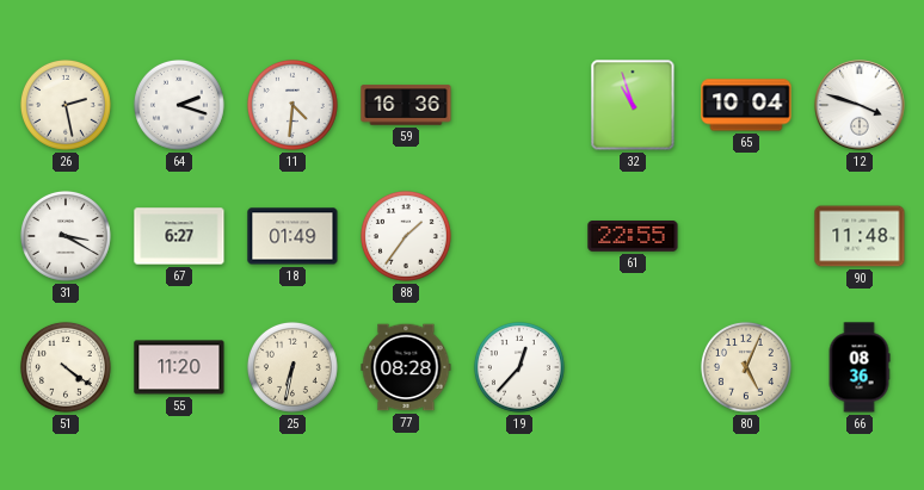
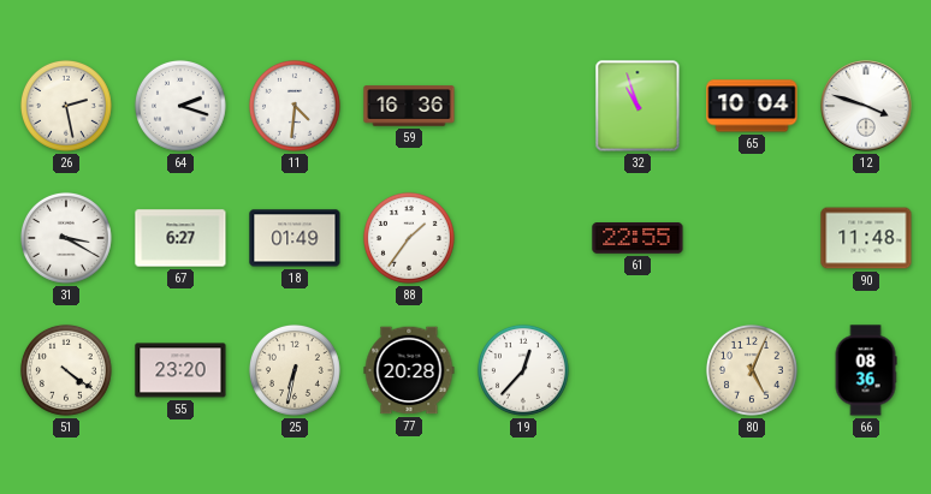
55: 11:20 -> 23:20 (180, 370)
77: 08:28 -> 20:28 (409, 370)
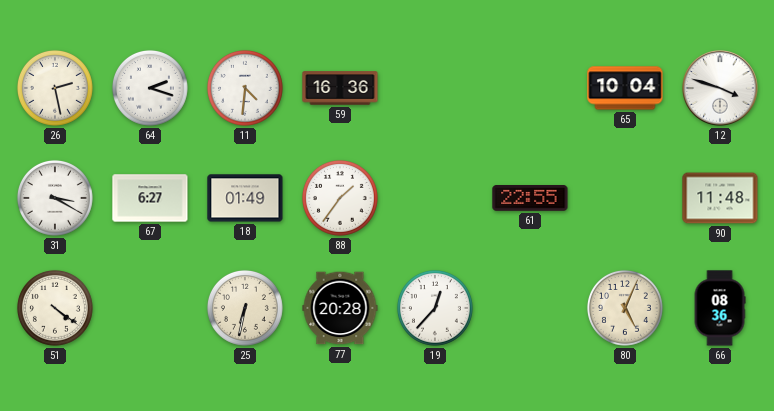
32: 10:57 -> none (638, 106)
55: 23:20 -> none (180, 370)
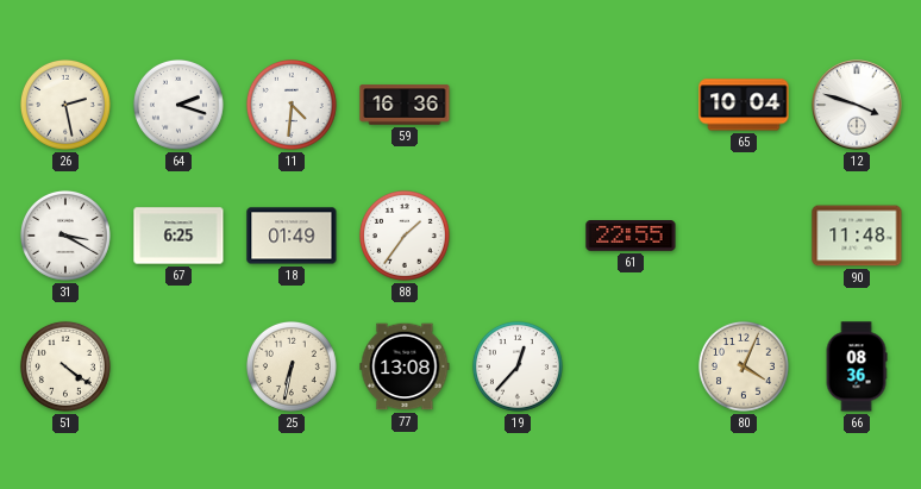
67: 6:27 -> 6:25 (178, 236)
77: 20:28 -> 13:08 (405, 366)
80: 5:04 -> 4:04 (744, 366)
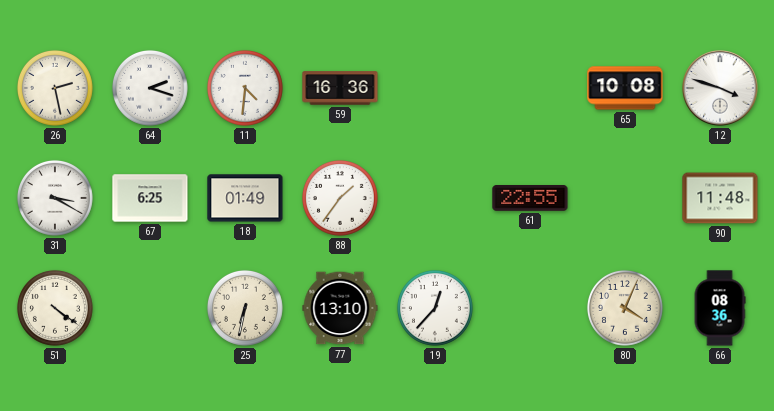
65: 10:04 -> 10:08 (625, 88)
77: 13:08 -> 13:10 (340, 308)
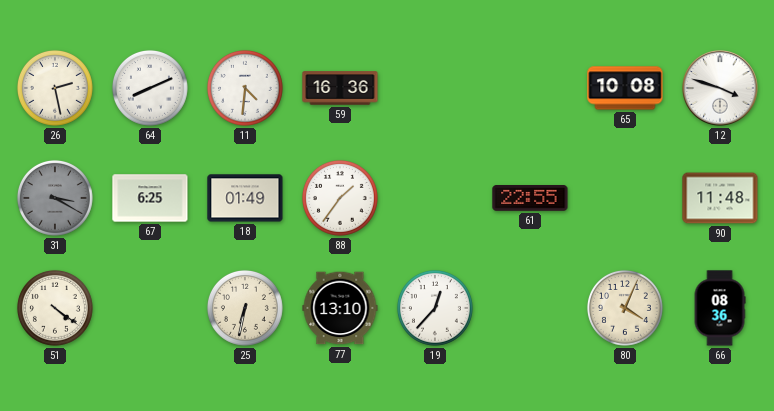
64: 2:18 -> 8:11 (150, 88)
31 dial: white -> grey (55, 198)
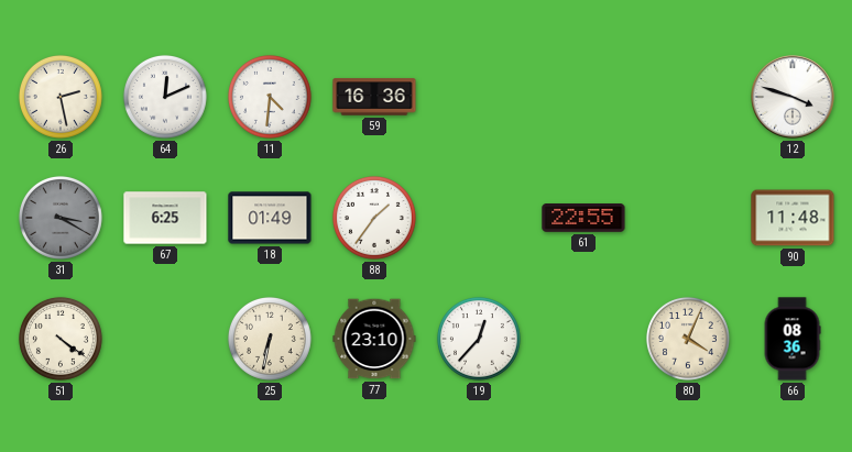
64: 8:11 -> 12:11 (165, 97)
65: 10:08 -> none (625, 88)
77: 13:10 -> 23:10 (374, 339)
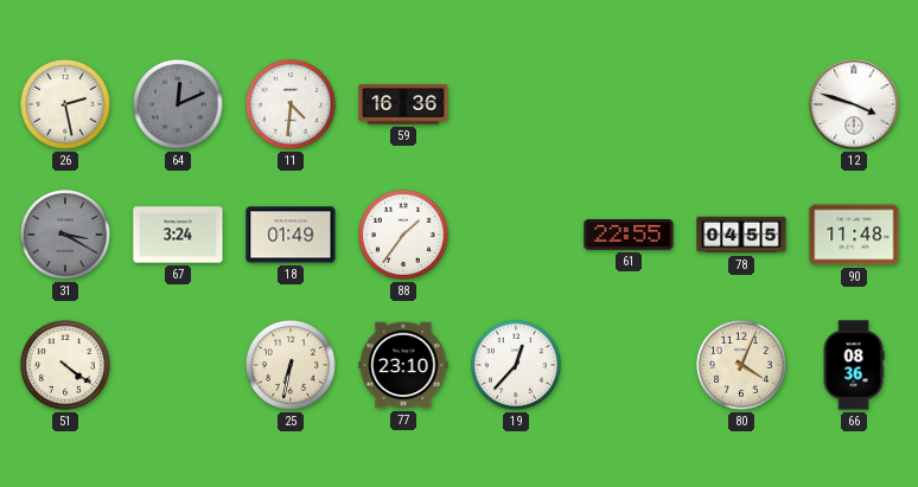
64 dial: white -> grey (178, 104)
67: 6:25 -> 3:24 (178, 235)
78: none -> 04:55 (741, 235)
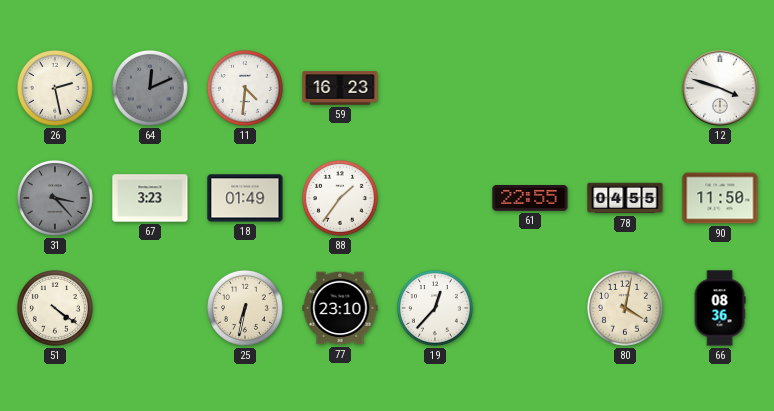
59: 16:36 -> 16:23 (340, 88)
31: 3:20 -> 3:23 (55, 198)
67: 3:24 -> 3:23 (150, 198)
90: 11:48 -> 11:50 (720, 198)
80: 4:04 -> 4:02 (625, 308)
